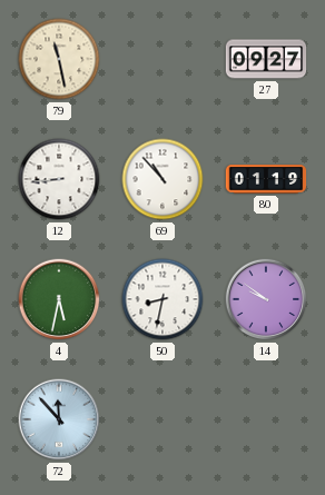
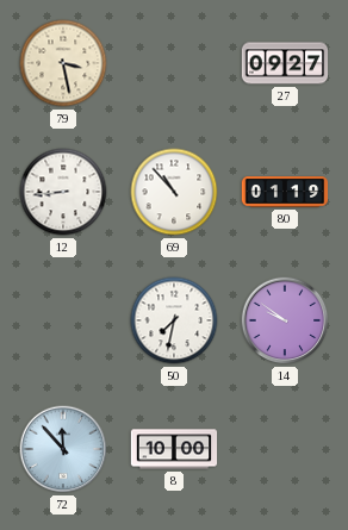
79: 11:28 -> 3:28 (63, 63)
4: 5:32 -> none (59, 299)
50: 8:32 -> 7:32 (174, 320)
8: none -> 10:00 (174, 449)
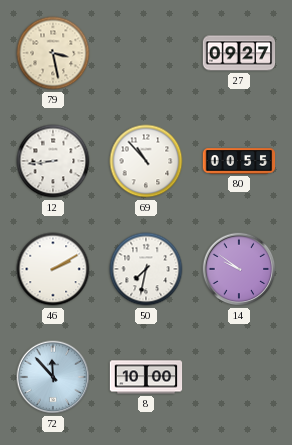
80: 01:19 -> 00:55 (239, 161)
46: none -> 2:10 (53, 269)
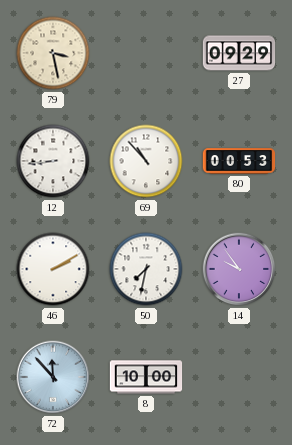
27: 09:27 -> 09:29 (239, 53)
80: 00:55 -> 00:53 (239, 161)
14: 9:51 -> 9:54 (239, 269)
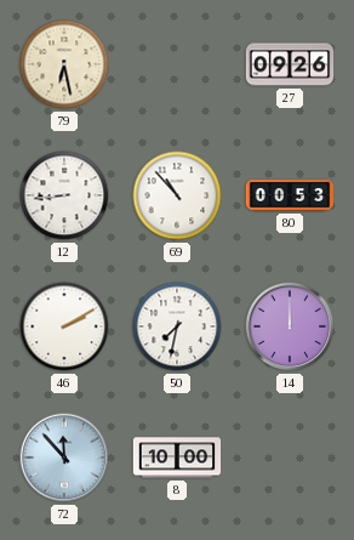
79: 3:28 -> 6:28 (64, 64)
27: 09:29 -> 09:26 (290, 64)
14: 9:54 -> 12:00 (290, 326)
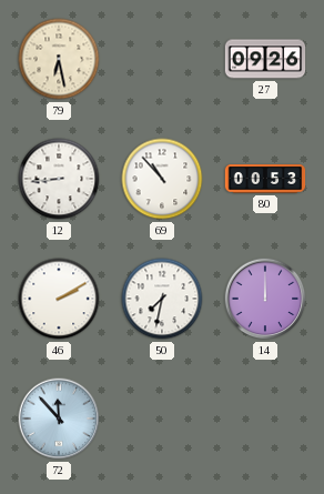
8: 10:00 -> none (177, 457)
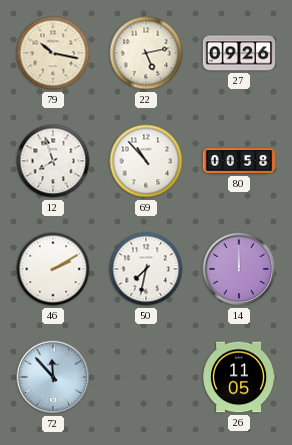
79: 6:28 -> 10:17 (53, 53)
22: none -> 5:13 (146, 53)
12: 8:44 -> 7:57 (53, 161)
80: 00:53 -> 00:58 (239, 161)
26: none -> 11:05 (239, 377)
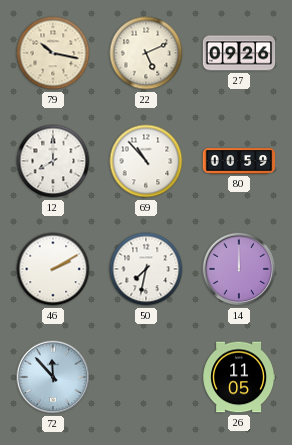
22: 5:13 -> 5:11 (146, 53)
12: 7:57 -> 8:00 (53, 161)
80: 00:58 -> 00:59 (239, 161)
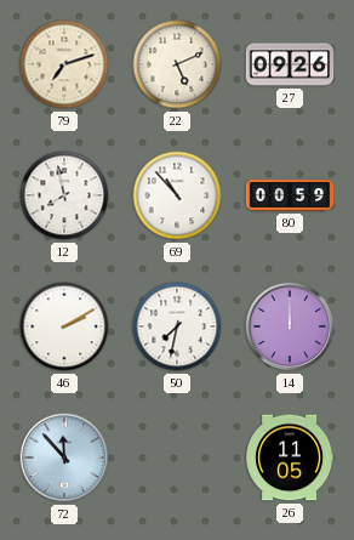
79: 10:17 -> 7:12 (64, 64)
12: 8:00 -> 7:58 (64, 195)
